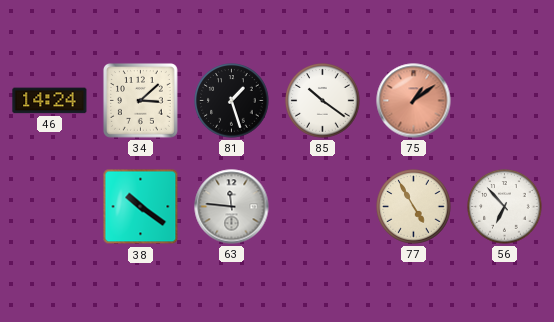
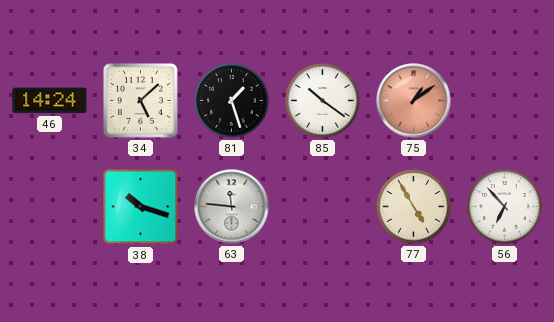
34: 3:08 -> 5:08 (141, 101)
38: 10:21 -> 10:18 (141, 207)
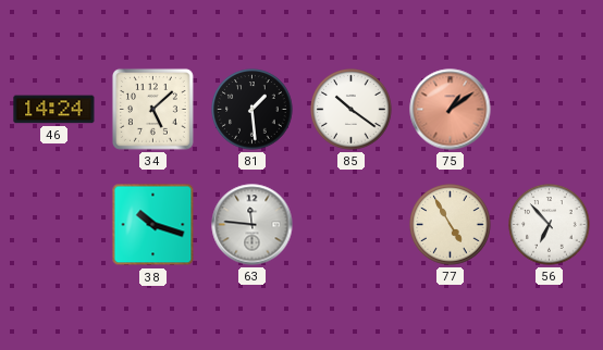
81: 1:27 -> 1:29 (253, 110)
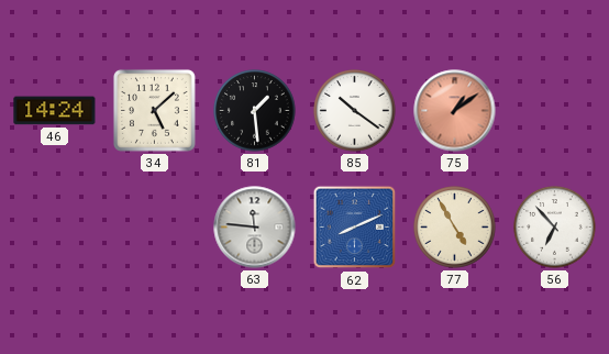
38: 10:18 -> none (153, 225)
62: none -> 8:11 (355, 228)
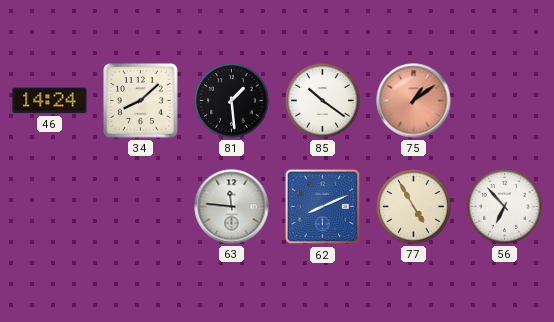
34: 5:08 -> 8:08 (141, 101)
